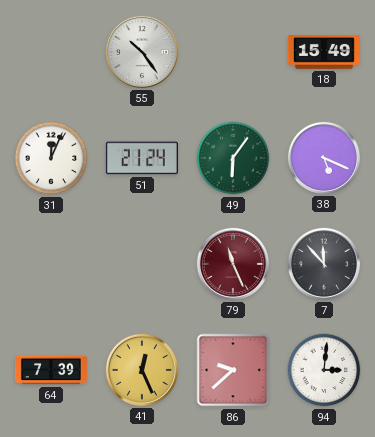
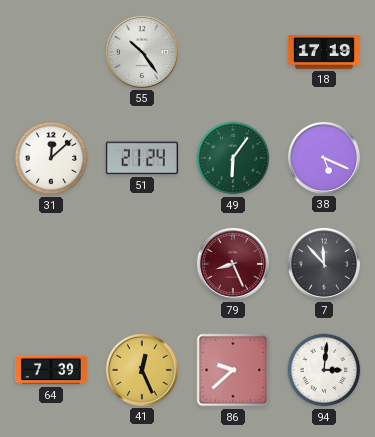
18: 15:49 -> 17:19 (324, 53)
31: 12:04 -> 12:08 (51, 158)
79: 11:26 -> 8:26 (233, 264)
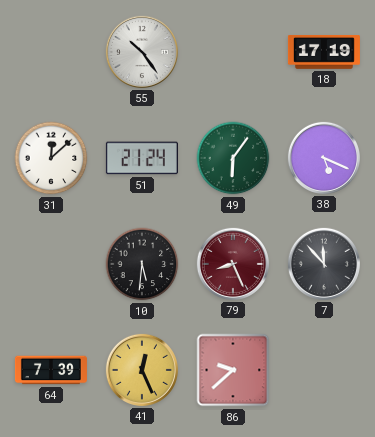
10: none -> 5:31 (142, 264)
94: 3:01 -> none (324, 370)
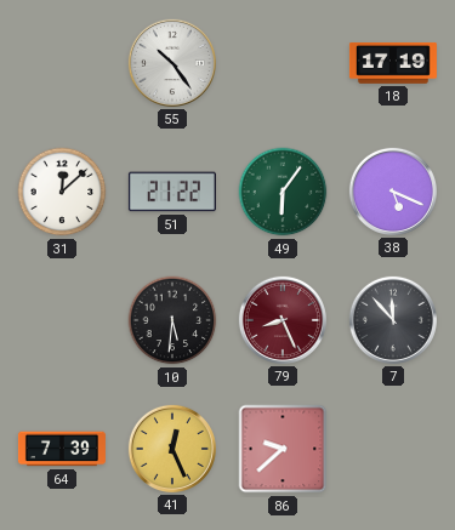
51: 21:24 -> 21:22 (172, 192)
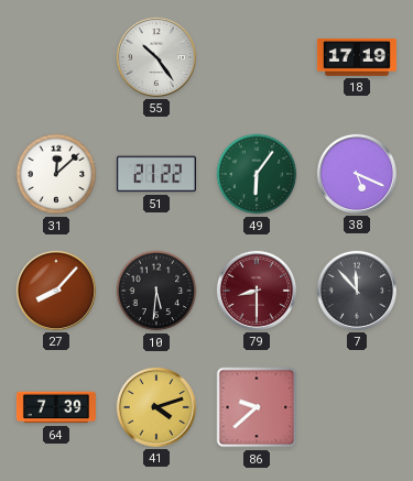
27: none -> 8:07 (56, 291)
79: 8:26 -> 8:30 (257, 291)
41: 12:26 -> 4:12 (156, 407)
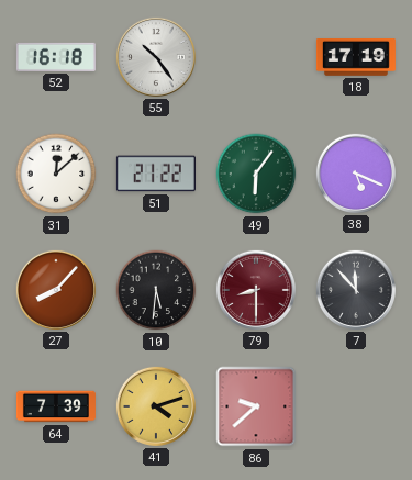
52: none -> 16:18 (56, 57)
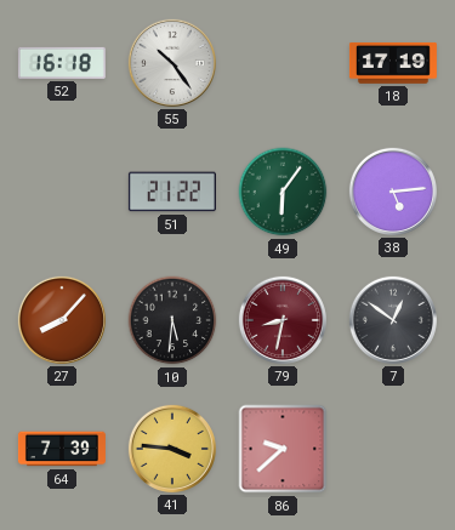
31: 12:08 -> none (56, 174)
38: 5:19 -> 5:14 (393, 192)
79: 8:30 -> 8:32 (283, 320)
7: 11:53 -> 12:51 (393, 320)
41: 4:12 -> 3:46 (172, 449)
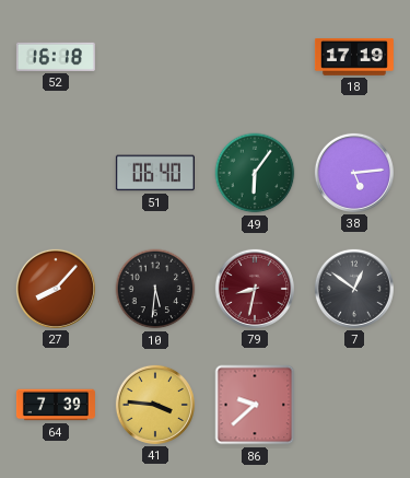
55: 10:24 -> none (172, 63)
51: 21:22 -> 06:40 (155, 173)
